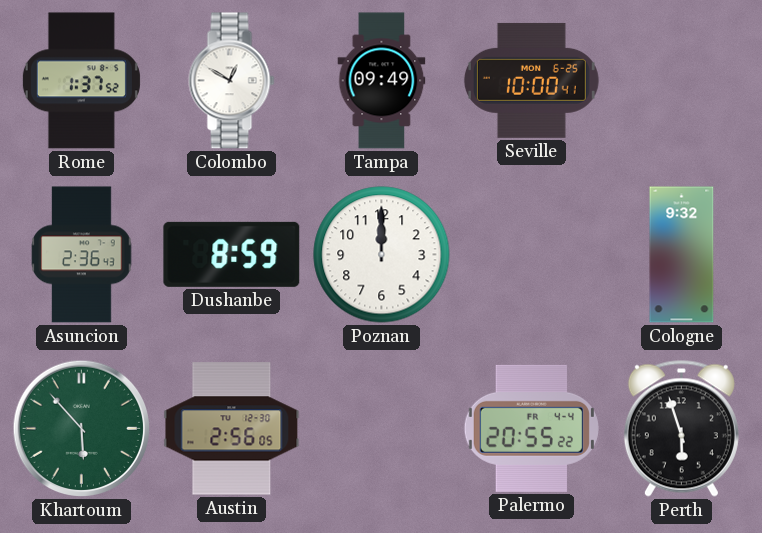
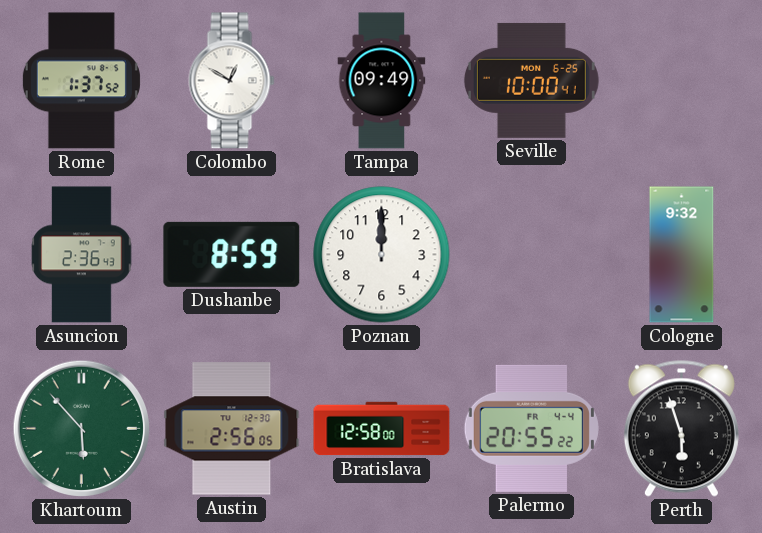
Bratislava: none -> 12:58 (382, 429)
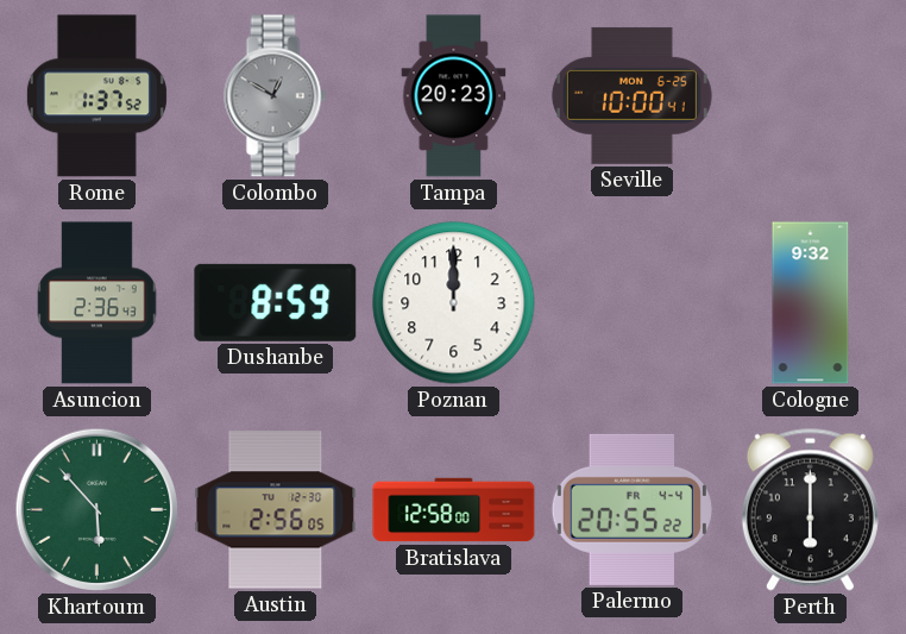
Colombo dial: white -> grey (276, 96)
Tampa: 09:49 -> 20:23 (454, 96)
Perth: 5:57 -> 6:00 (810, 509)
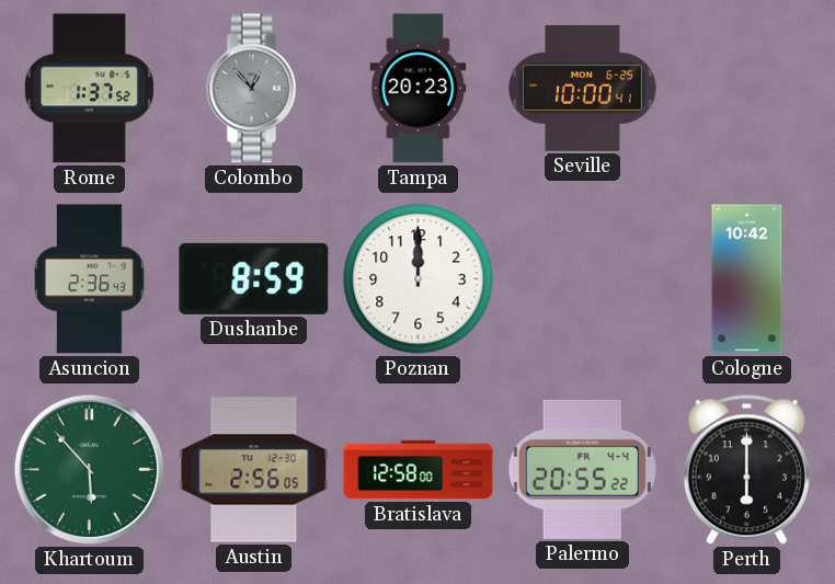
Colombo: 12:50 -> 12:53 (254, 89)
Cologne: 9:32 -> 10:42 (747, 279)
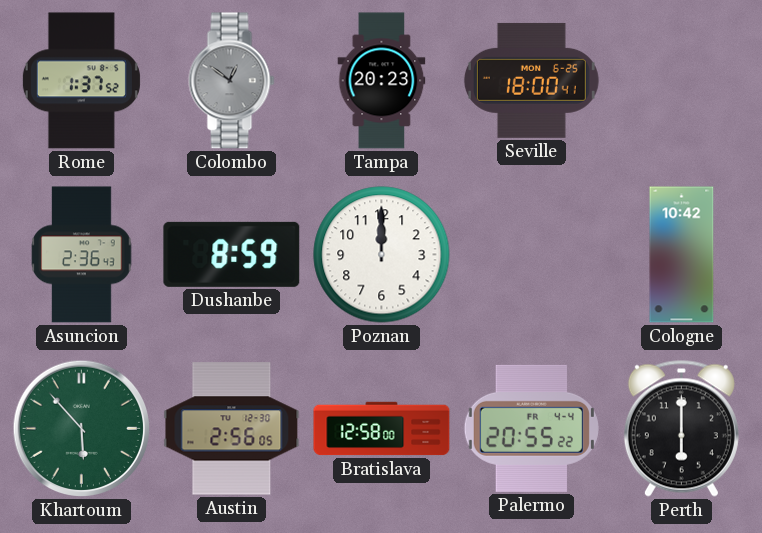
Colombo: 12:53 -> 12:51 (232, 81)
Seville: 10:00 -> 18:00 (531, 80)
